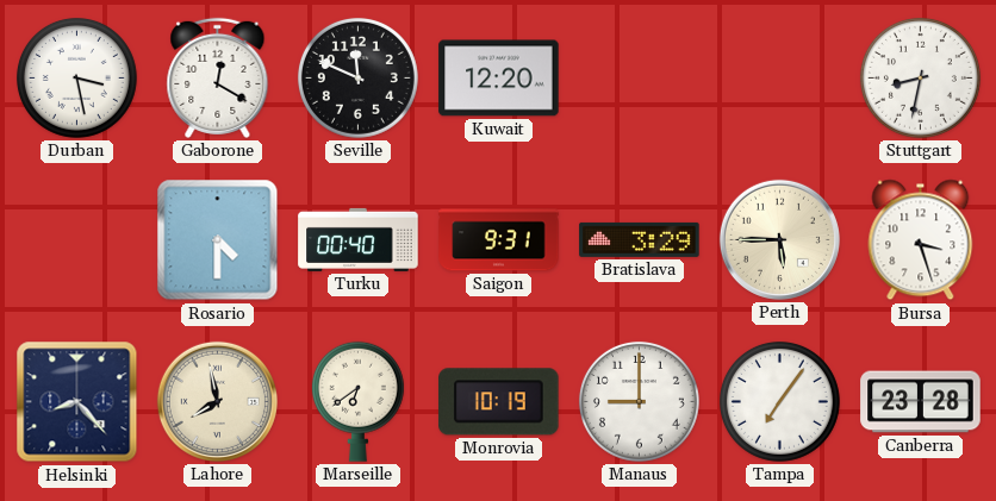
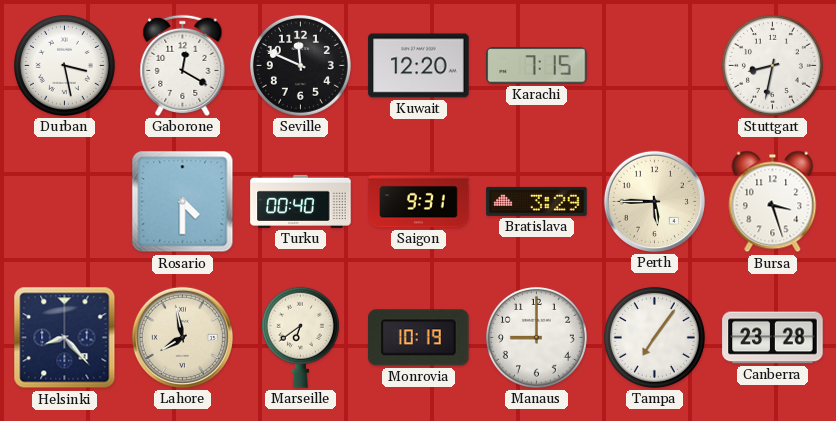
Karachi: none -> 7:15 (537, 66)
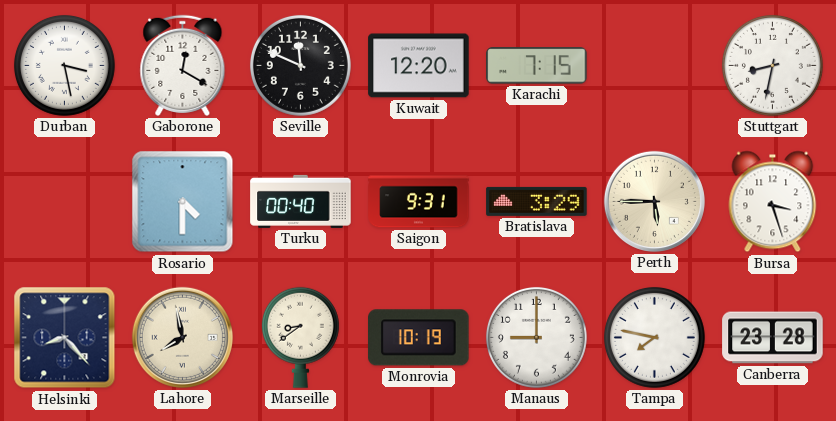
Marseille: 6:39 -> 8:39 (300, 337)
Tampa: 7:06 -> 7:47 (654, 337)
